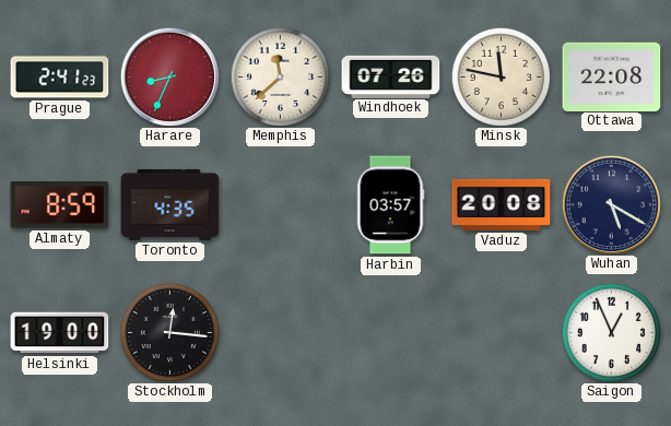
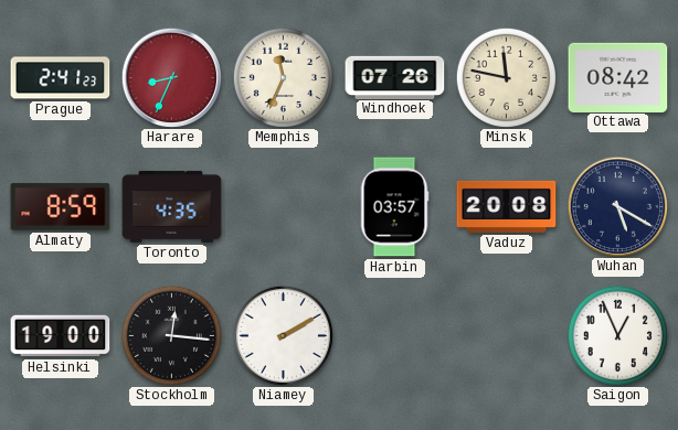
Memphis: 11:38 -> 11:34 (283, 77)
Ottawa: 22:08 -> 08:42 (618, 77)
Niamey: none -> 2:10 (283, 335)
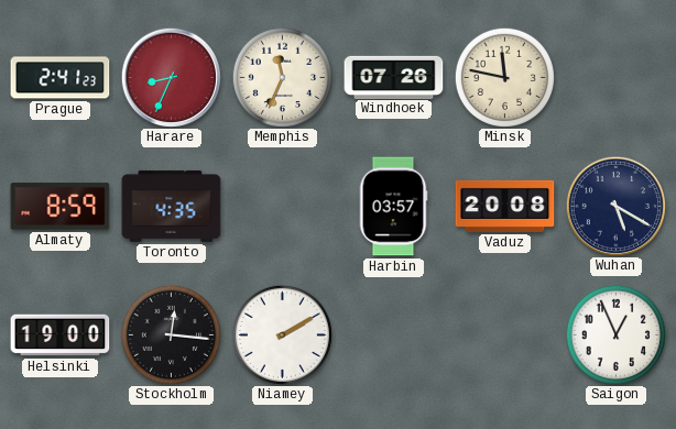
Ottawa: 08:42 -> none (618, 77)
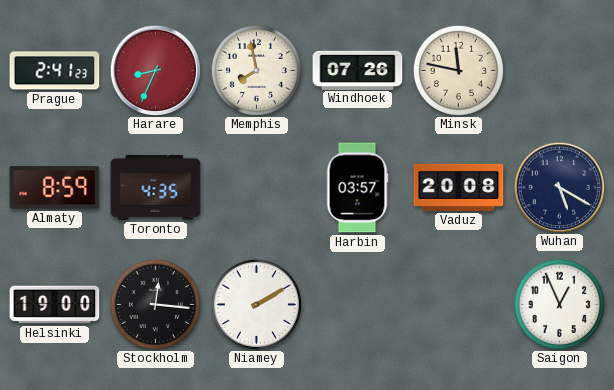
Memphis: 11:34 -> 7:58 (256, 70)
